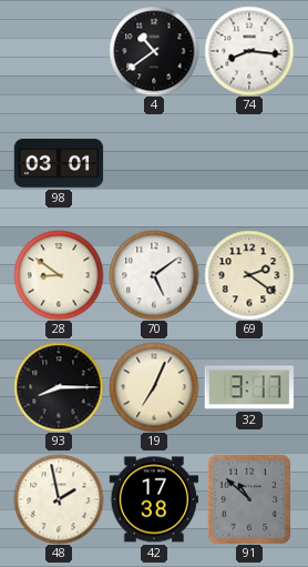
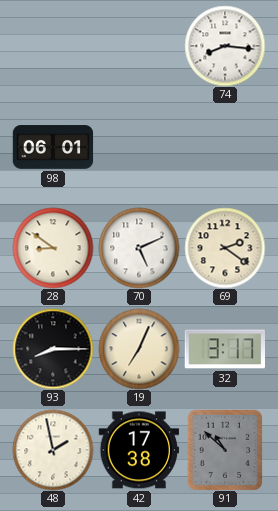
4: 10:39 -> none (154, 51)
98: 03:01 -> 06:01 (53, 147)
70: 5:09 -> 5:11 (139, 248)
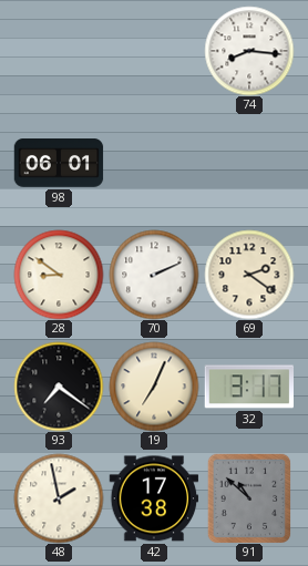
70: 5:11 -> 2:11 (154, 275)
93: 8:15 -> 7:21 (59, 387)
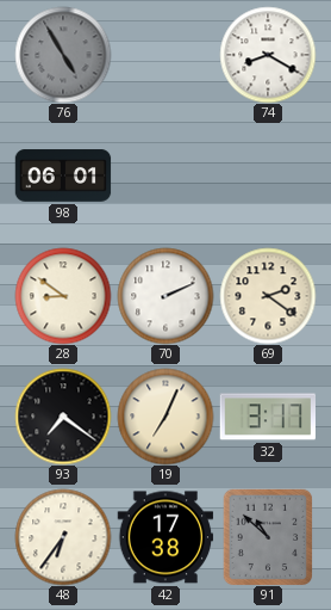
76: none -> 4:55 (63, 55)
74: 8:16 -> 8:20 (268, 55)
48: 1:58 -> 6:36 (63, 537)
